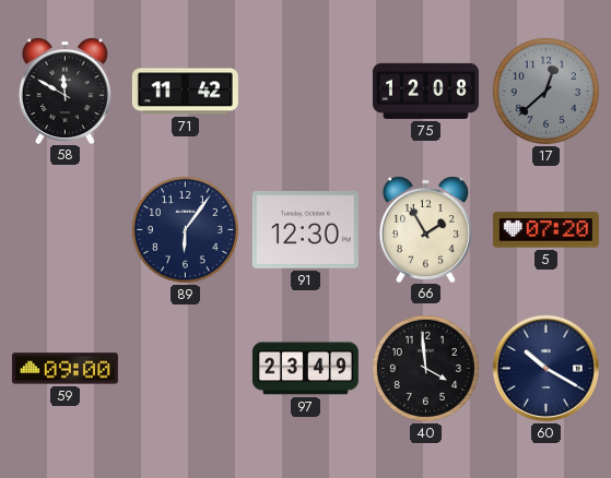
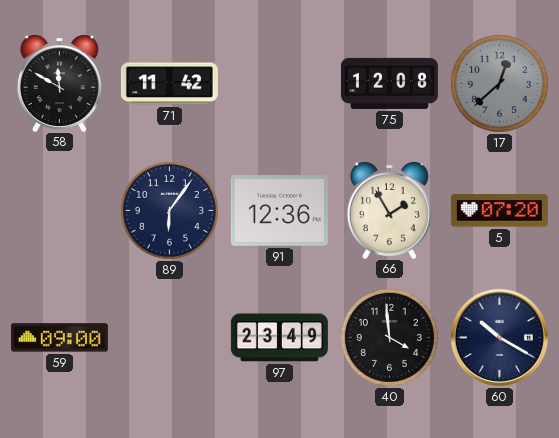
91: 12:30 -> 12:36 (279, 211)
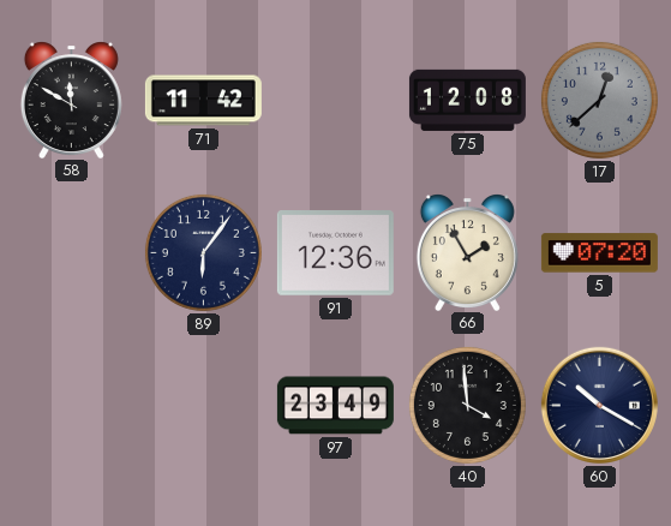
59: 09:00 -> none (59, 338)
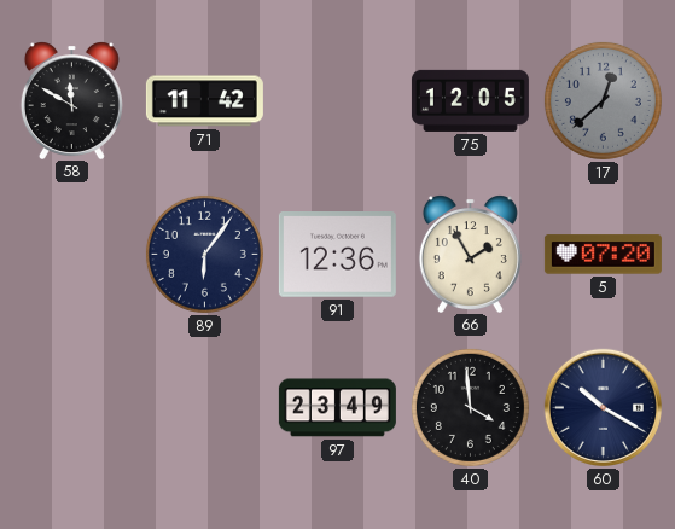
75: 12:08 -> 12:05 (470, 100)
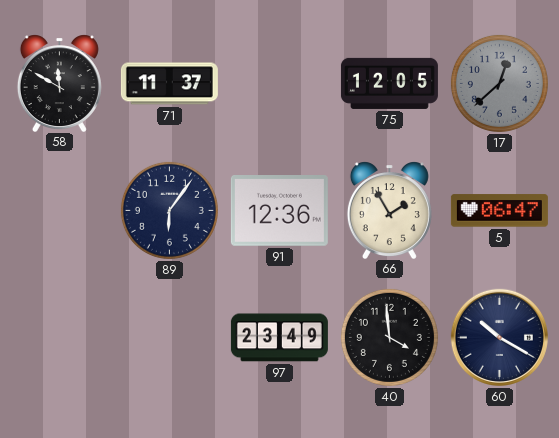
71: 11:42 -> 11:37 (169, 84)
5: 07:20 -> 06:47 (499, 211)
